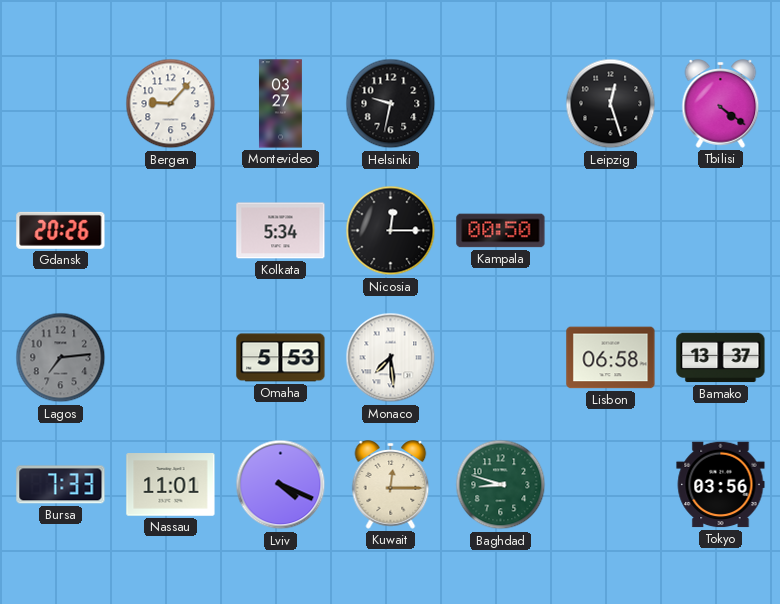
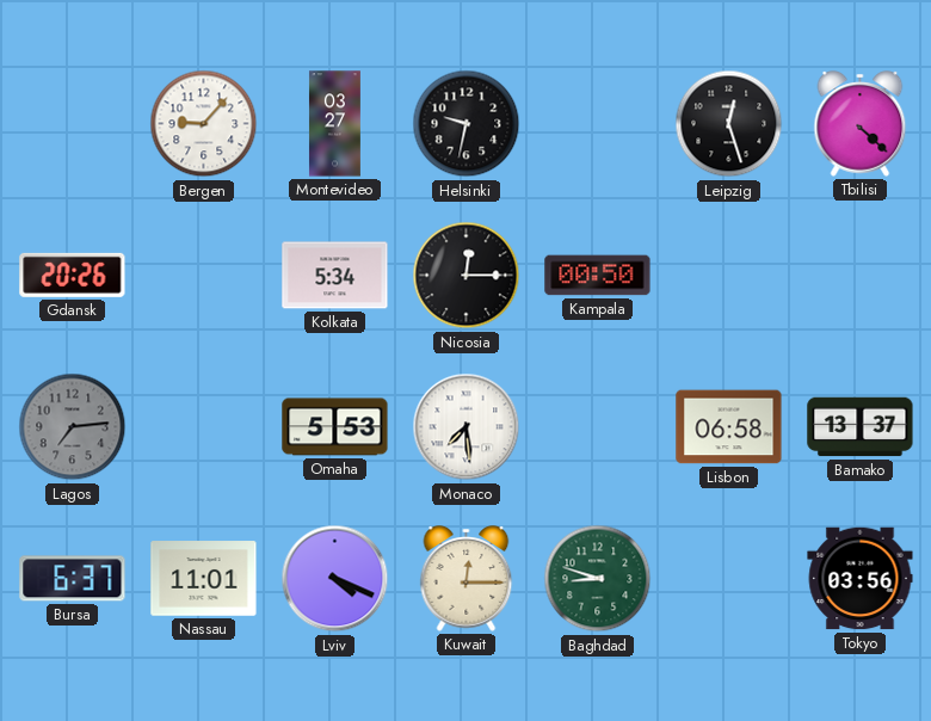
Tbilisi: 4:21 -> 4:22 (861, 124)
Bursa: 7:33 -> 6:37 (73, 579)
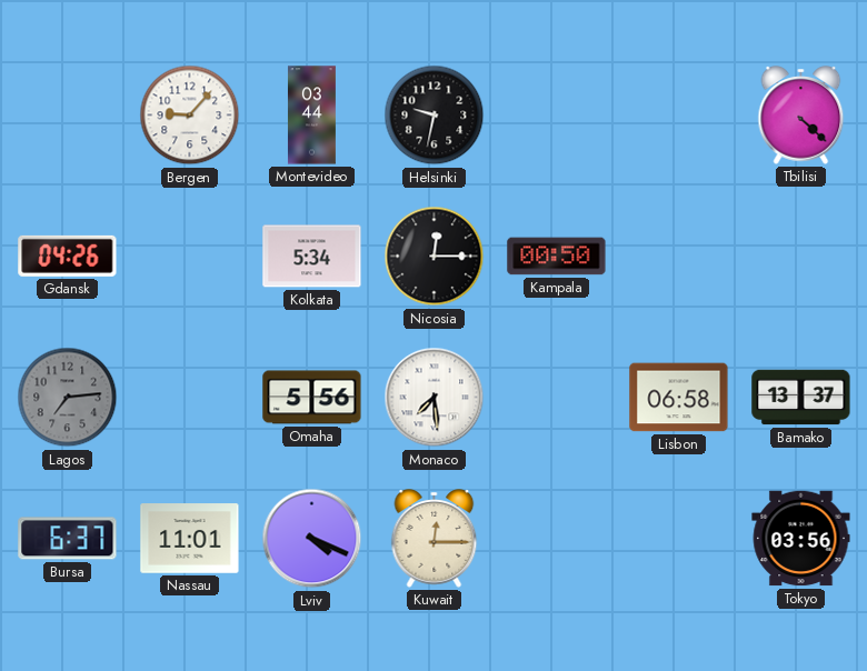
Montevideo: 03:27 -> 03:44 (311, 116)
Leipzig: 12:27 -> none (729, 124)
Gdansk: 20:26 -> 04:26 (68, 256)
Omaha: 5:53 -> 5:56 (312, 398)
Baghdad: 8:48 -> none (598, 579)
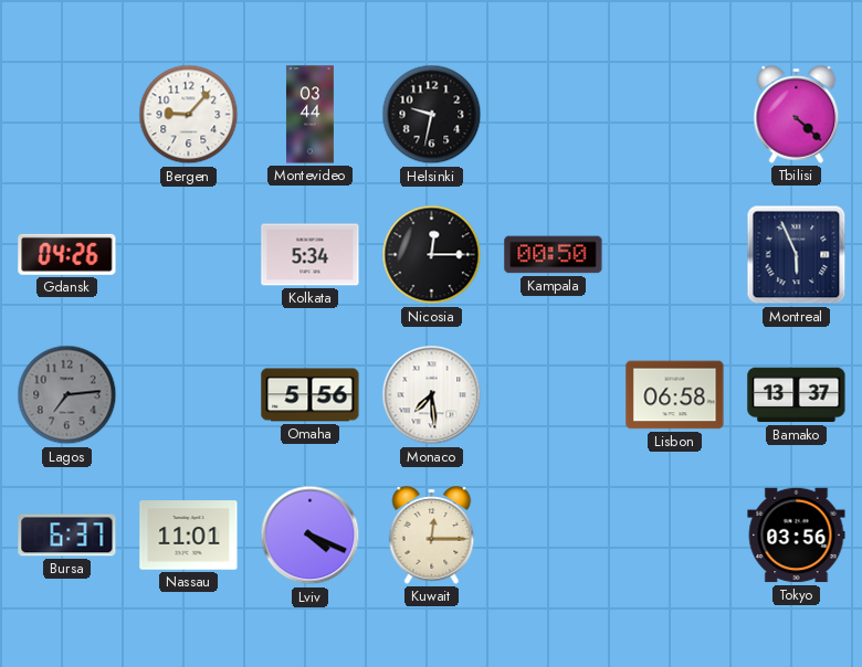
Montreal: none -> 5:56 (797, 255)
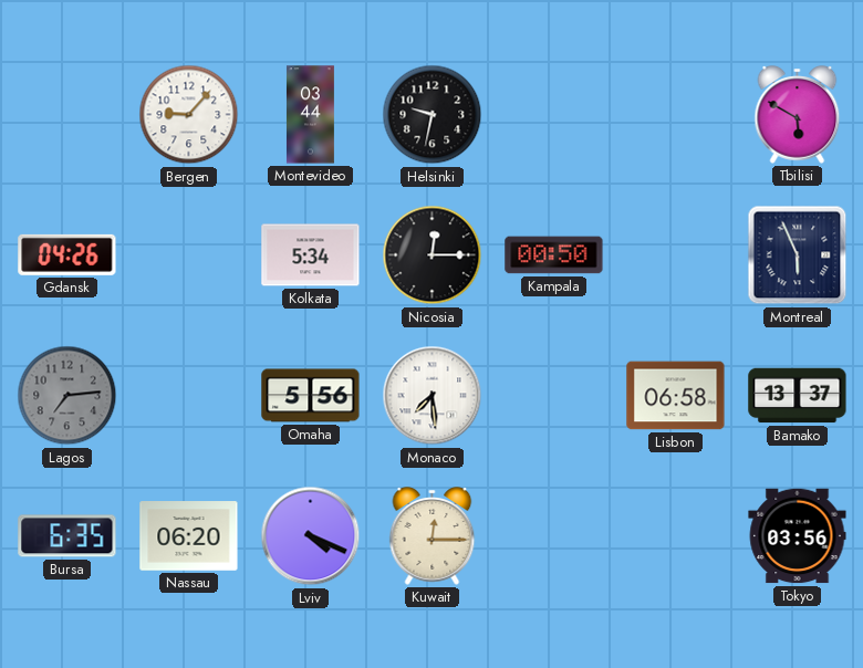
Tbilisi: 4:22 -> 5:50 (798, 115)
Bursa: 6:37 -> 6:35 (67, 536)
Nassau: 11:01 -> 06:20 (189, 536)
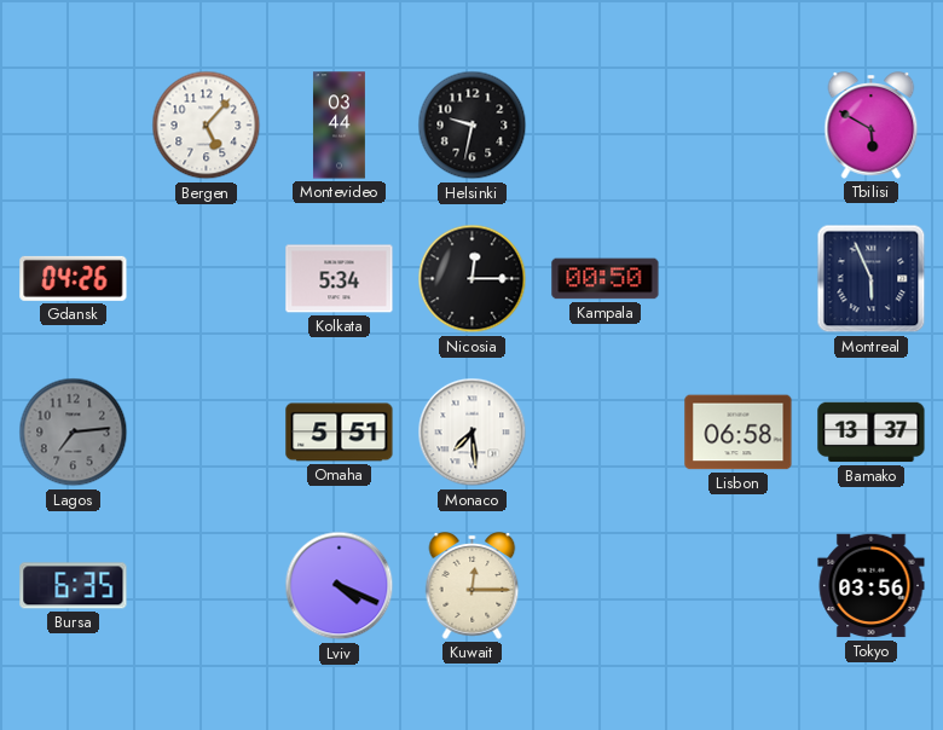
Bergen: 9:07 -> 5:07 (207, 126)
Omaha: 5:56 -> 5:51 (340, 433)
Nassau: 06:20 -> none (189, 536)
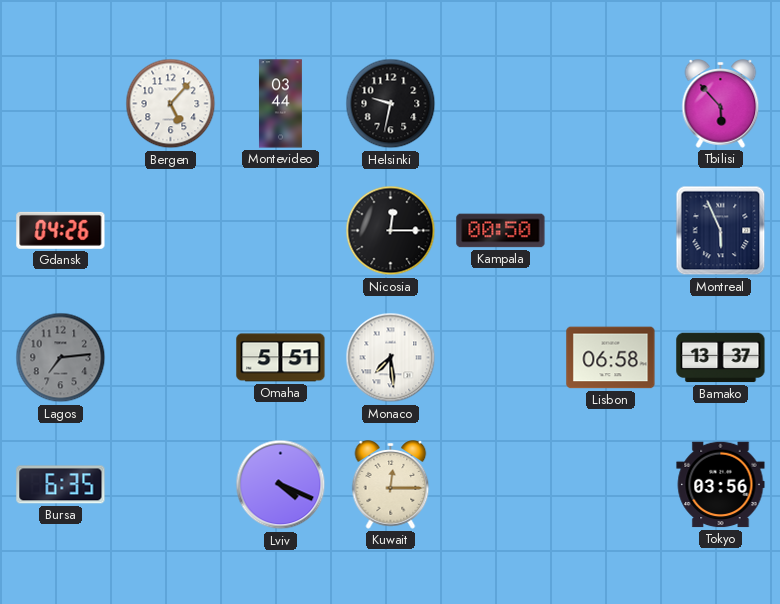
Tbilisi: 5:50 -> 5:53 (721, 104)
Kolkata: 5:34 -> none (340, 279)
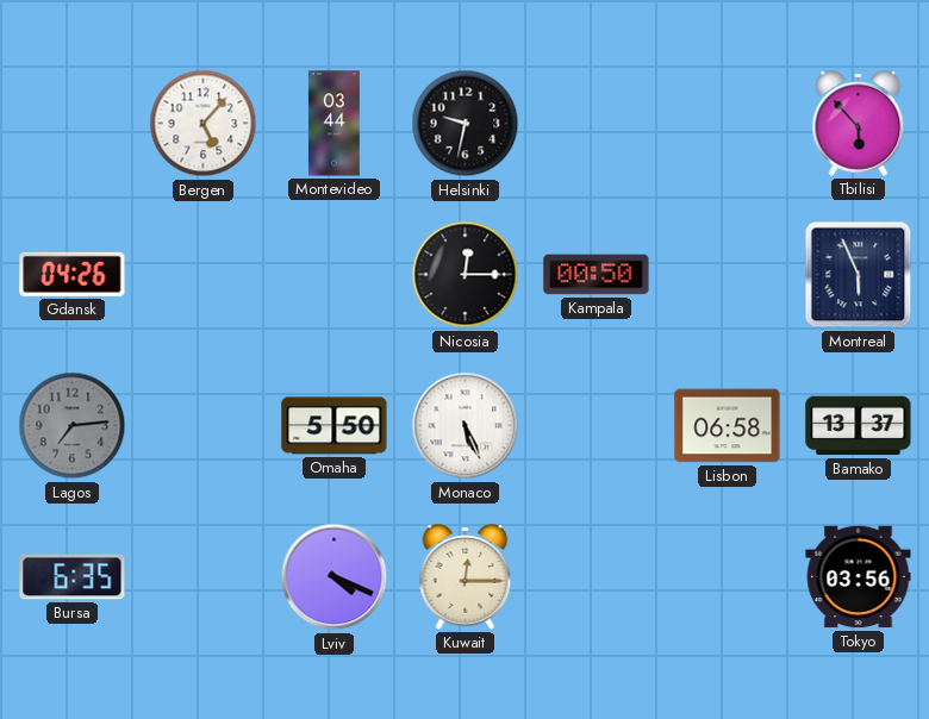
Omaha: 5:51 -> 5:50 (335, 426)
Monaco: 7:29 -> 5:26 (466, 426)
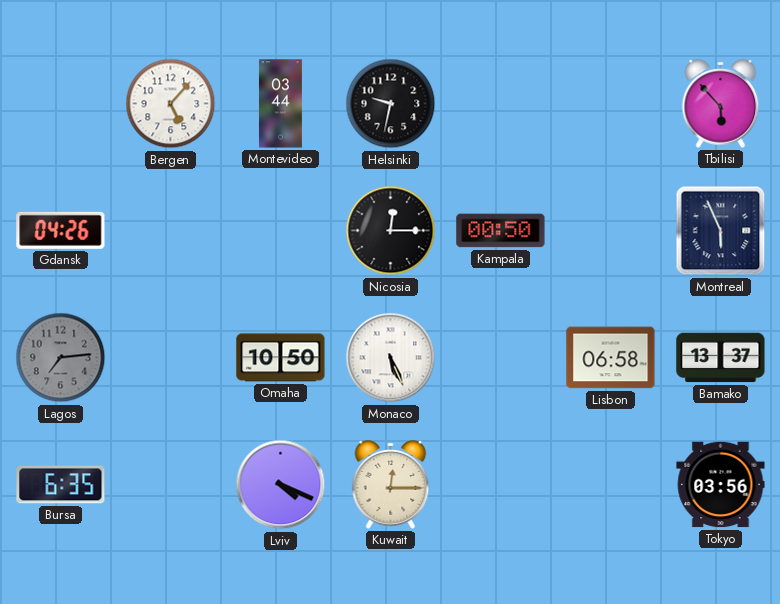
Omaha: 5:50 -> 10:50 (281, 358)
